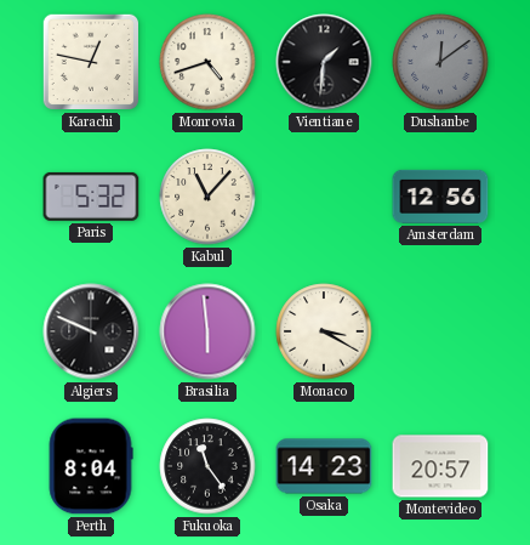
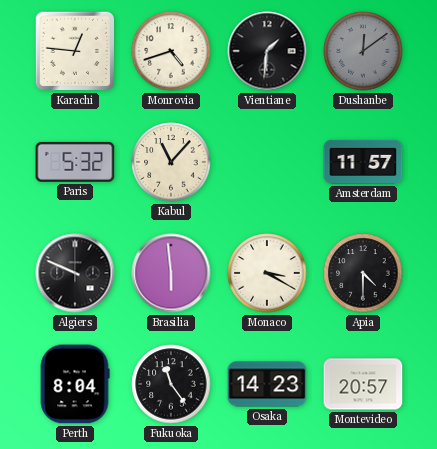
Karachi: 12:47 -> 12:46 (75, 51)
Amsterdam: 12:56 -> 11:57 (363, 162)
Apia: none -> 4:30 (363, 273)
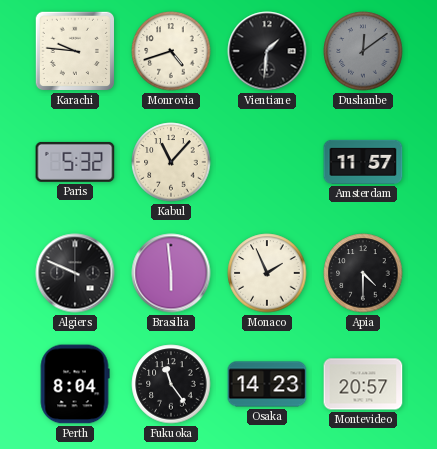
Karachi: 12:46 -> 9:46 (75, 51)
Monaco: 3:20 -> 1:56 (267, 273)
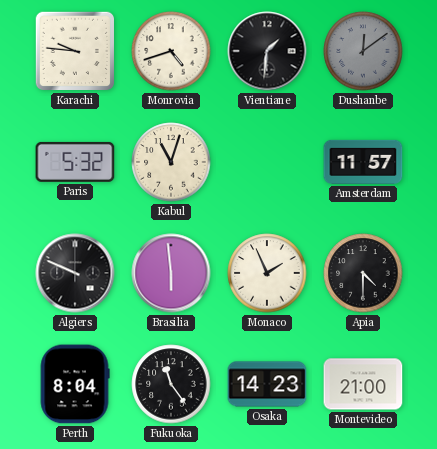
Kabul: 11:07 -> 11:03 (171, 162)
Montevideo: 20:57 -> 21:00 (363, 384)
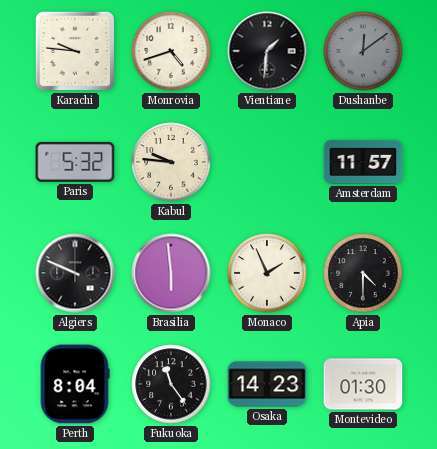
Kabul: 11:03 -> 9:46 (171, 162)
Montevideo: 21:00 -> 01:30 (363, 384)
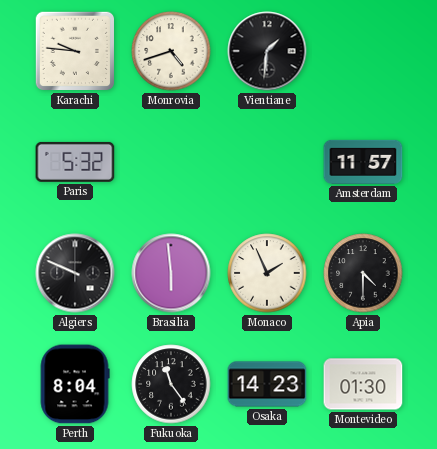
Dushanbe: 12:09 -> none (363, 51)
Kabul: 9:46 -> none (171, 162)
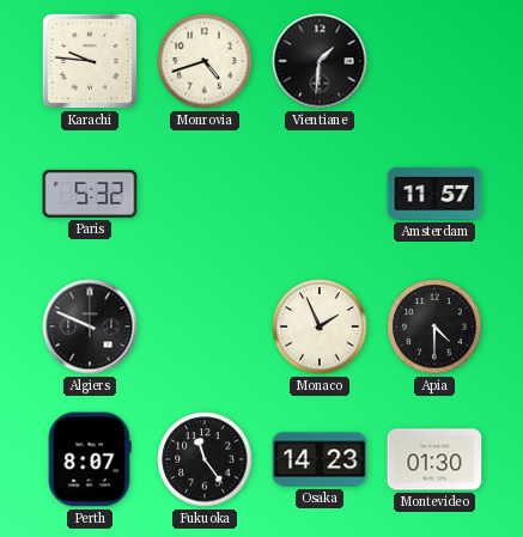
Brasilia: 5:59 -> none (171, 273)
Perth: 8:04 -> 8:07 (90, 459)
